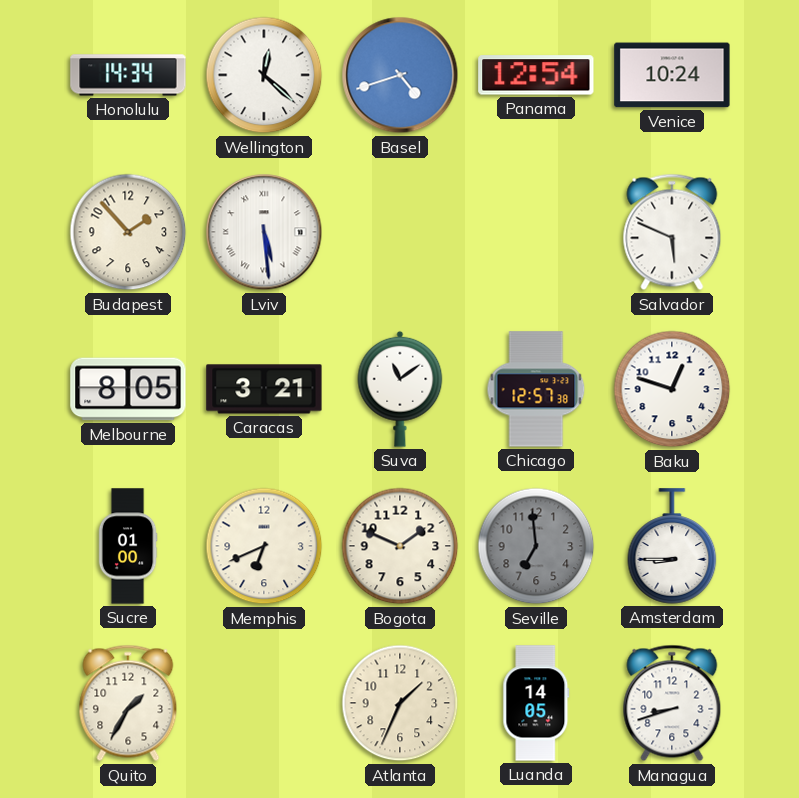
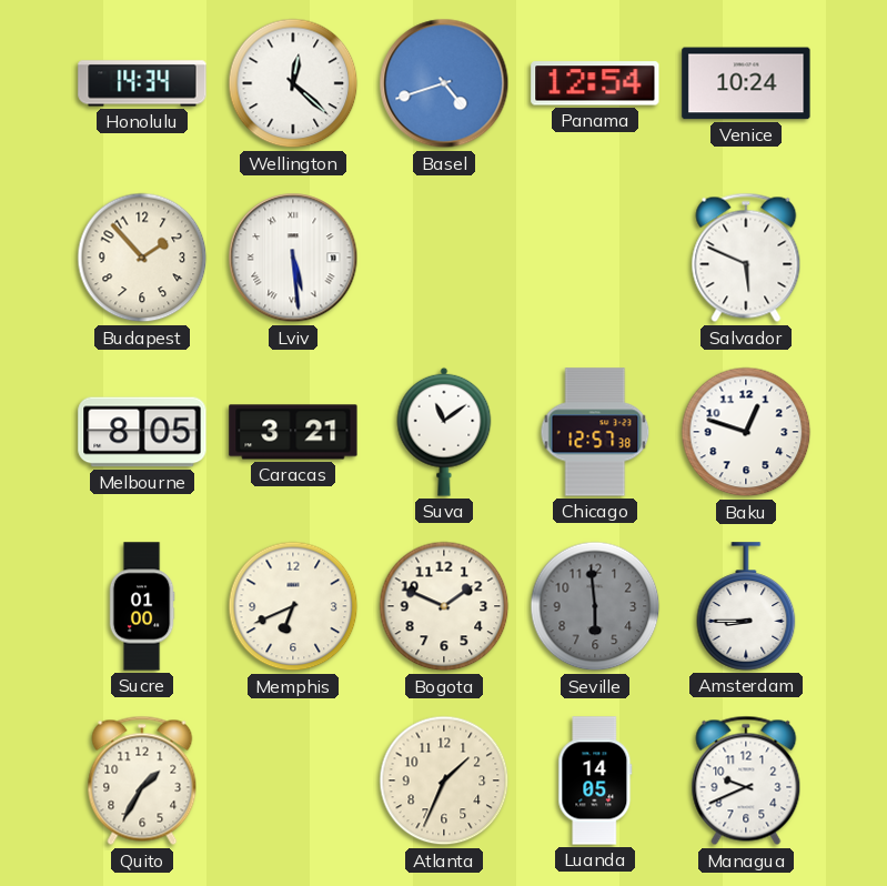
Seville: 6:59 -> 5:59 (595, 606)
Managua: 8:42 -> 9:41 (746, 781)
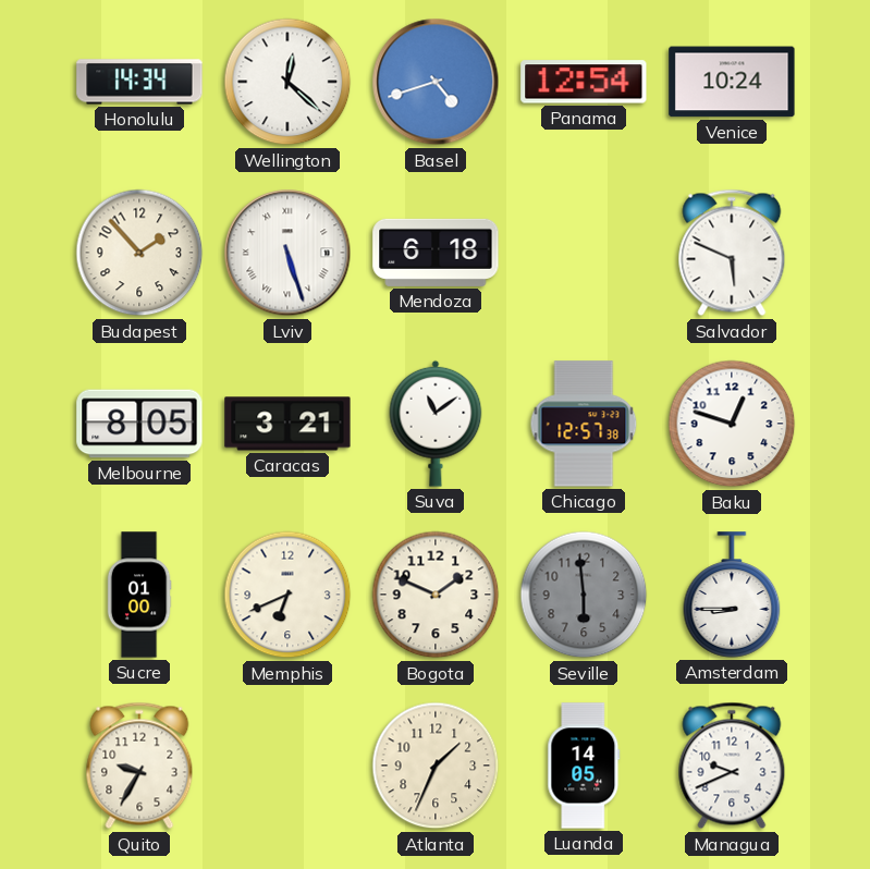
Lviv: 5:29 -> 5:27 (287, 253)
Mendoza: none -> 6:18 (436, 253)
Quito: 1:35 -> 9:35 (139, 766)
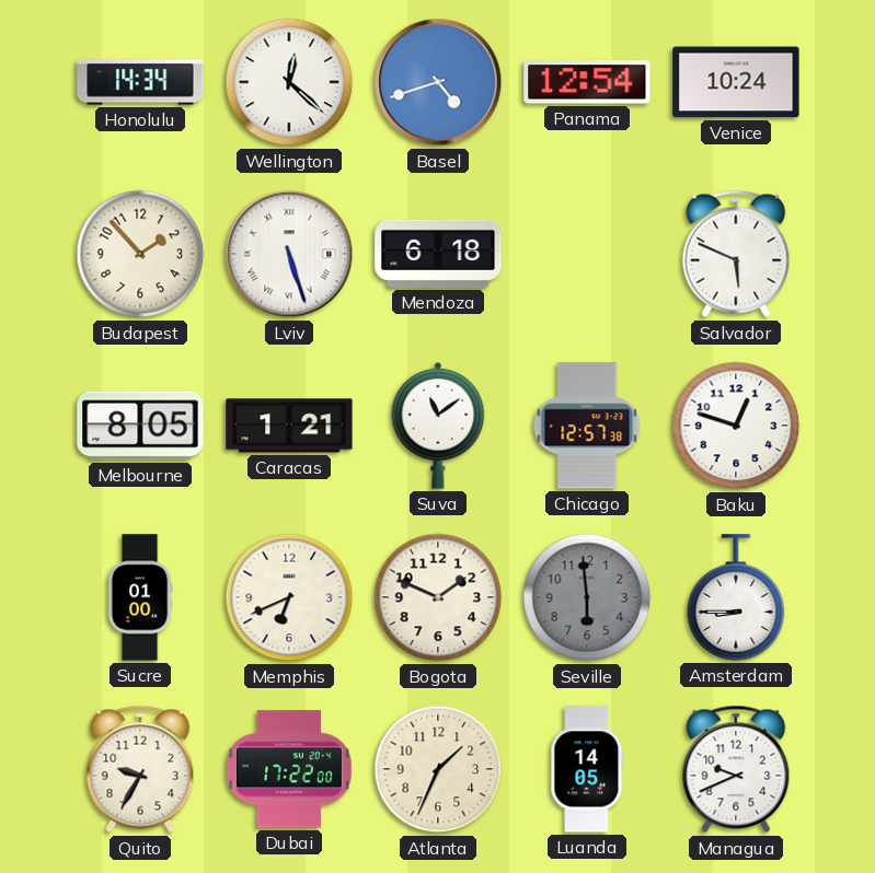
Caracas: 3:21 -> 1:21 (289, 426)
Dubai: none -> 17:22 (289, 769)
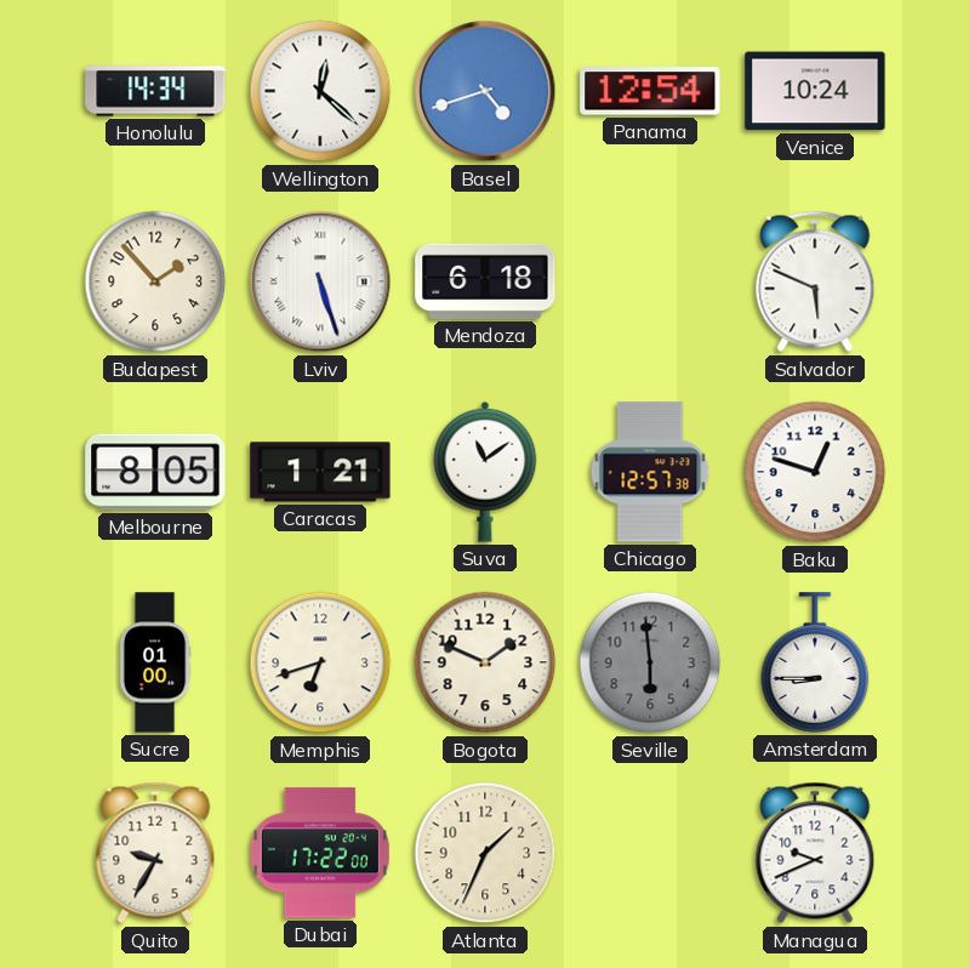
Memphis: 6:41 -> 6:42 (320, 662)
Luanda: 14:05 -> none (587, 769)
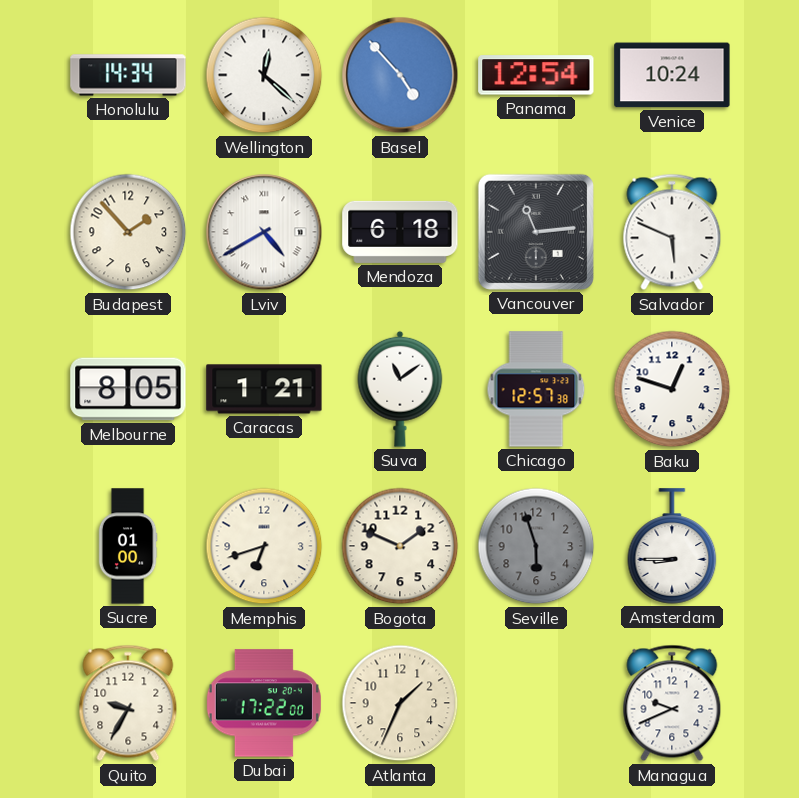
Basel: 4:42 -> 4:53 (400, 75)
Lviv: 5:27 -> 4:40 (264, 232)
Vancouver: none -> 11:14 (536, 232)
Seville: 5:59 -> 5:57 (536, 546)
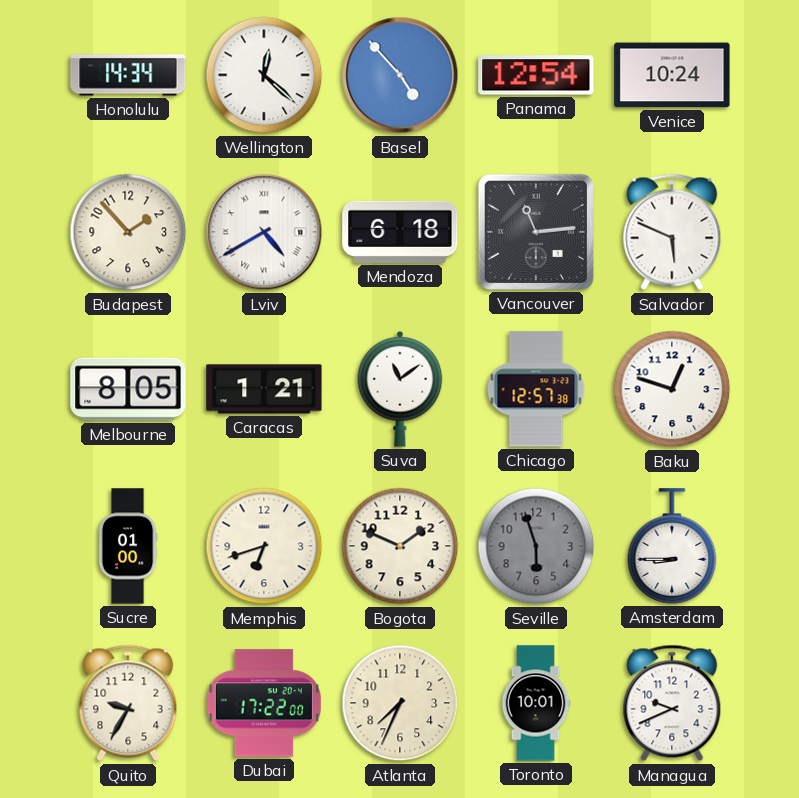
Atlanta: 1:34 -> 7:34 (400, 703)
Toronto: none -> 10:01 (536, 703)
